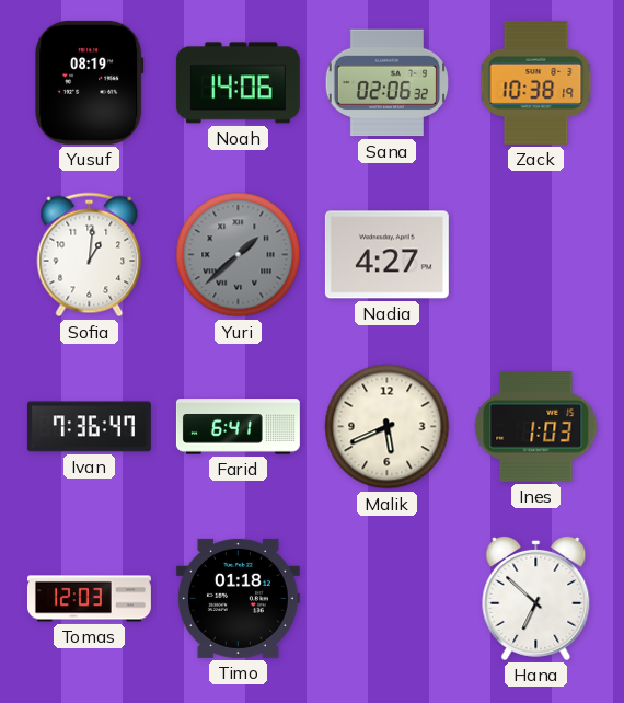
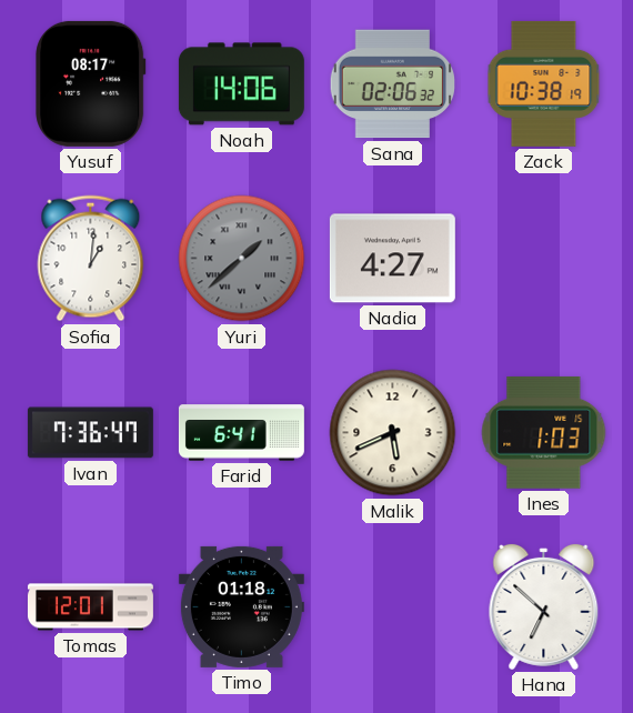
Yusuf: 08:19 -> 08:17 (91, 83)
Tomas: 12:03 -> 12:01 (90, 607)
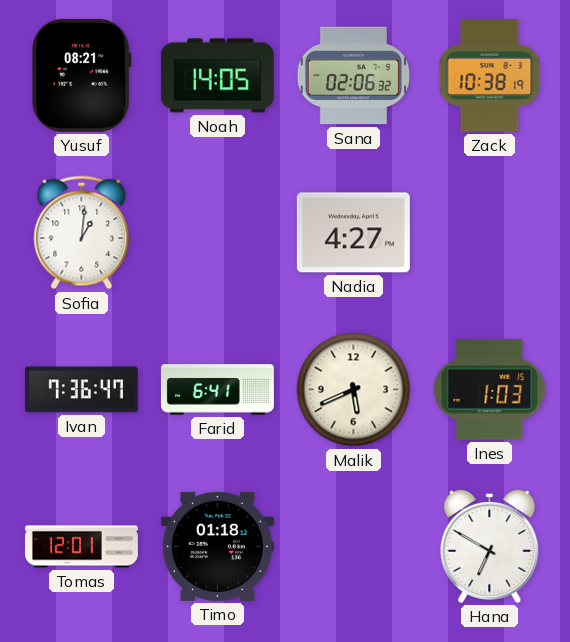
Yusuf: 08:17 -> 08:21 (82, 75)
Noah: 14:06 -> 14:05 (217, 76)
Yuri: 1:38 -> none (242, 259)
Hana: 6:52 -> 6:50 (490, 546)
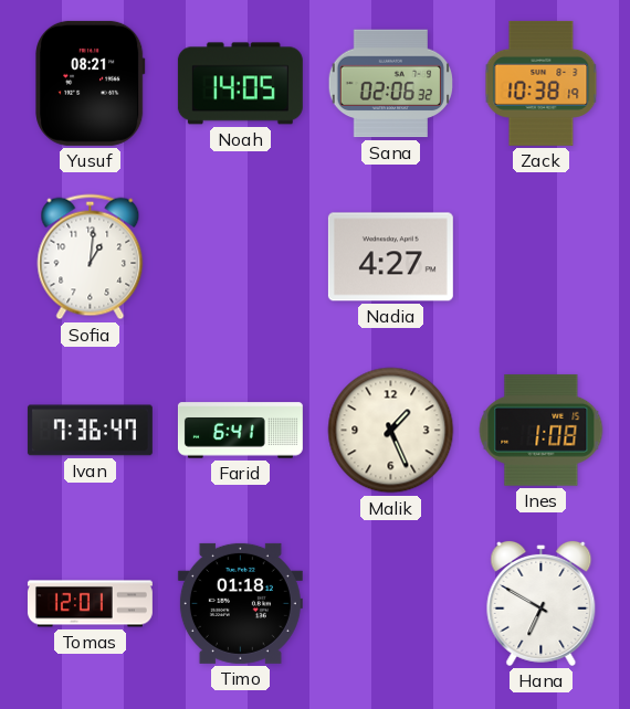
Malik: 5:41 -> 1:26 (391, 431)
Ines: 1:03 -> 1:08 (542, 430)
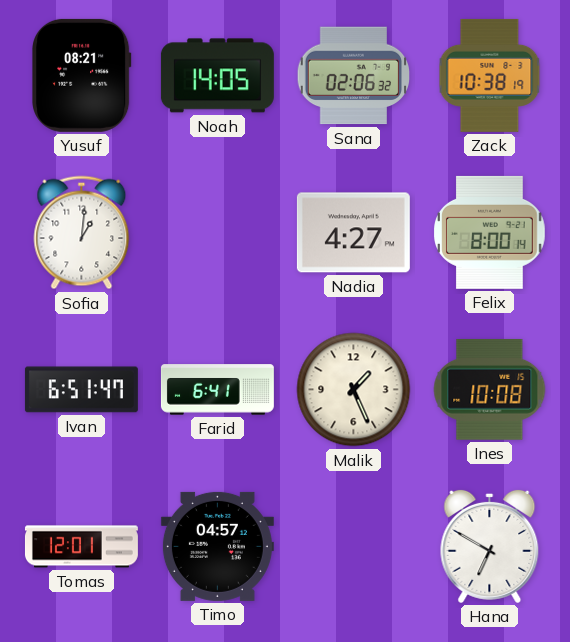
Felix: none -> 8:00 (490, 232)
Ivan: 7:36 -> 6:51 (81, 390)
Ines: 1:08 -> 10:08 (490, 389)
Timo: 01:18 -> 04:57 (217, 546)
